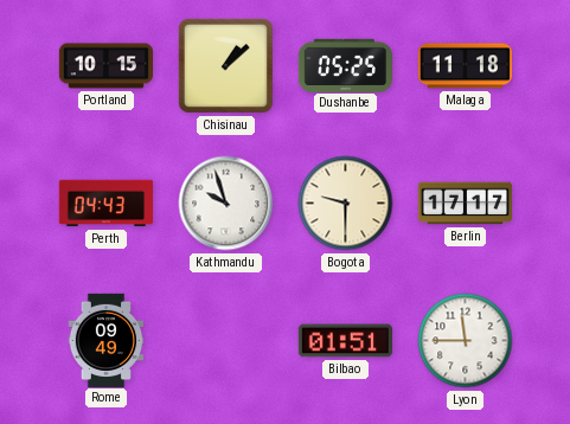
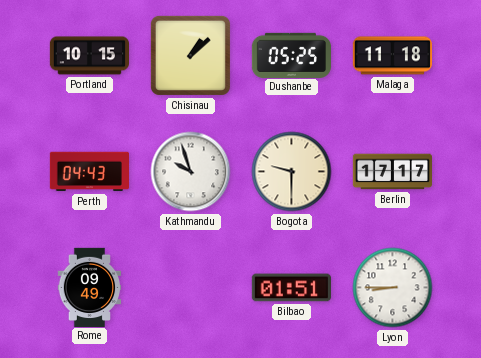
Lyon: 11:45 -> 8:45 (393, 288)
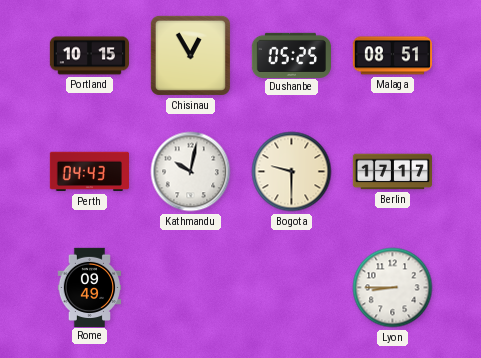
Chisinau: 1:08 -> 12:55 (190, 55)
Malaga: 11:18 -> 08:51 (392, 56)
Kathmandu: 9:57 -> 10:02 (191, 172)
Bilbao: 01:51 -> none (291, 288)
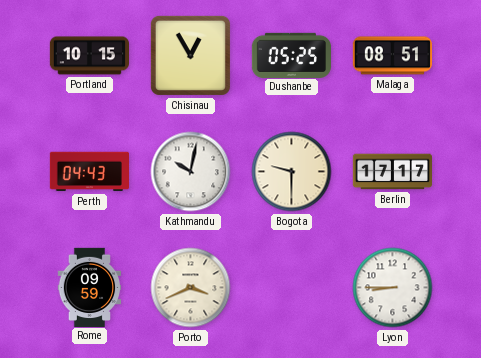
Rome: 09:49 -> 09:59 (90, 287)
Porto: none -> 3:41 (191, 288)
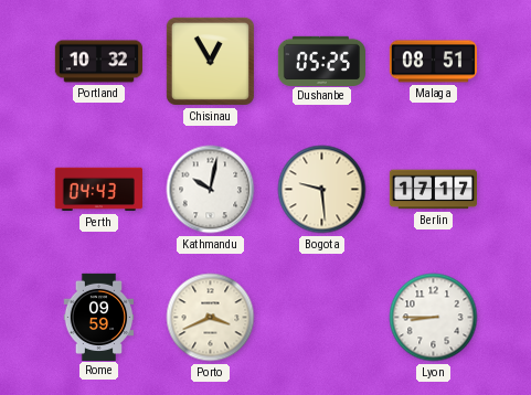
Portland: 10:15 -> 10:32 (98, 62)
Bogota: 9:30 -> 9:29 (322, 190)
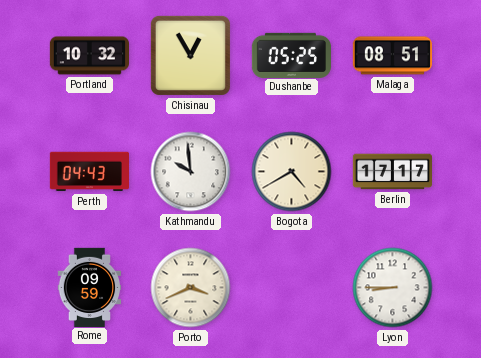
Kathmandu: 10:02 -> 9:59 (191, 172)
Bogota: 9:29 -> 4:40 (292, 172)
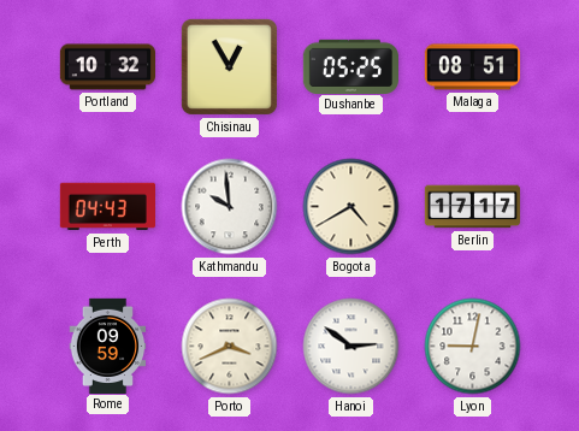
Hanoi: none -> 2:51 (351, 347)
Lyon: 8:45 -> 9:02 (473, 347)
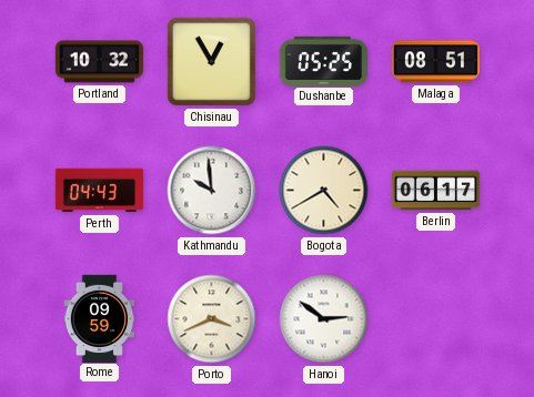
Berlin: 17:17 -> 06:17 (435, 191)
Lyon: 9:02 -> none (473, 347)
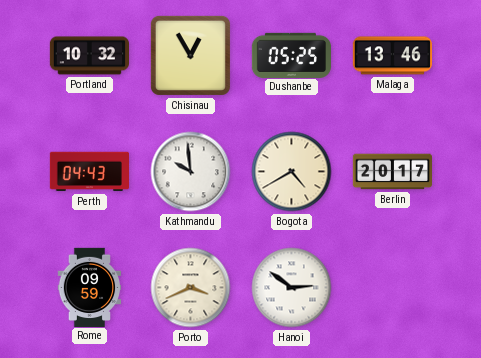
Malaga: 08:51 -> 13:46 (392, 56)
Berlin: 06:17 -> 20:17 (392, 172)
